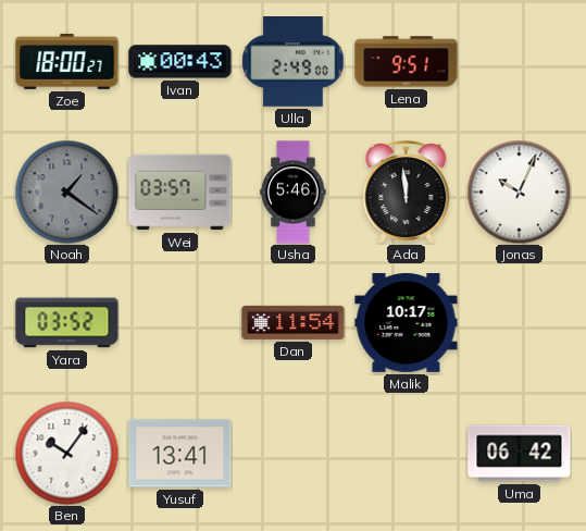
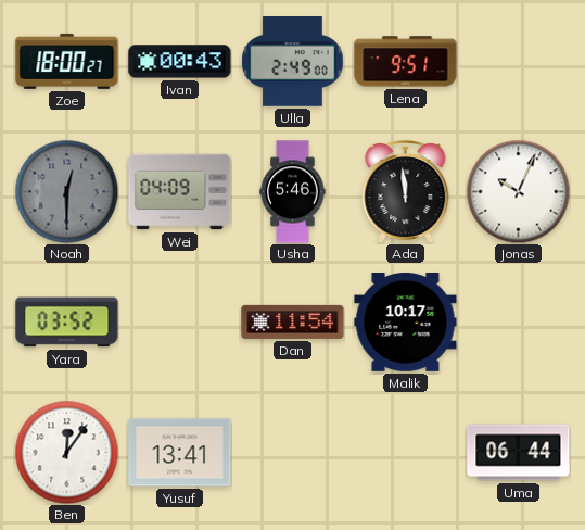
Noah: 1:21 -> 12:30 (66, 191)
Wei: 03:57 -> 04:09 (180, 192)
Ben: 10:06 -> 12:06 (66, 452)
Uma: 06:42 -> 06:44 (519, 453)
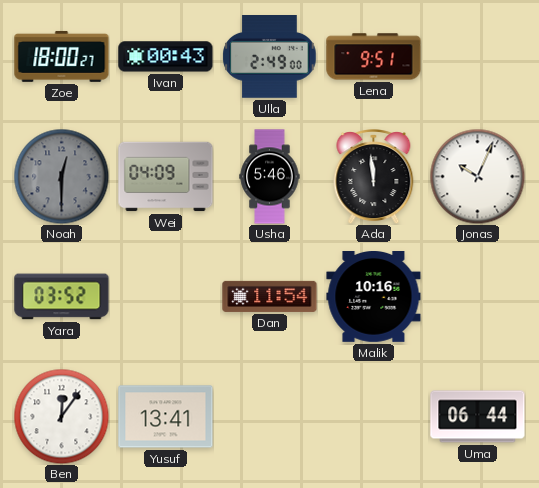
Malik: 10:17 -> 10:16 (374, 297)
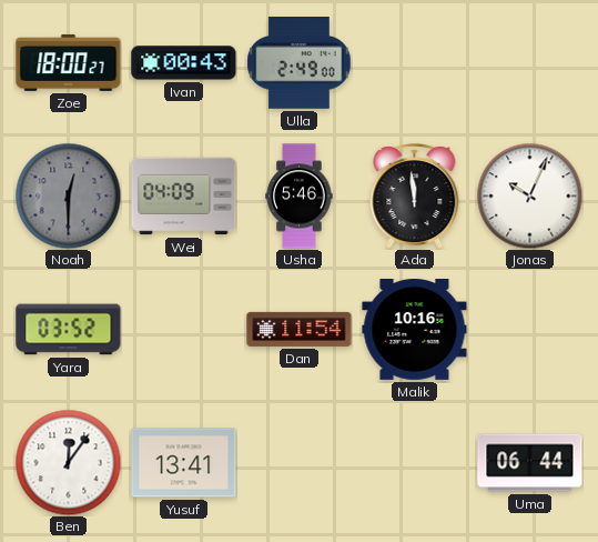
Lena: 9:51 -> none (374, 57)
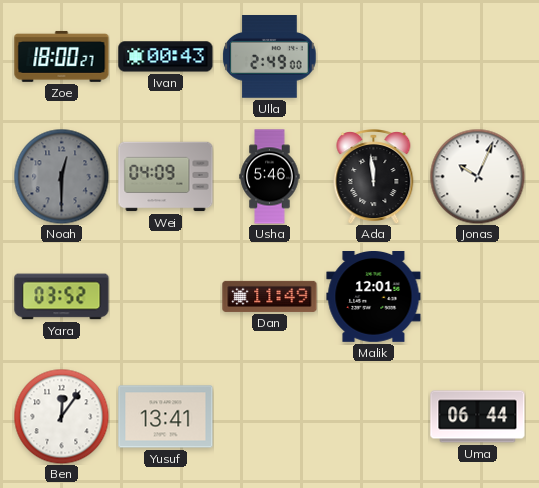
Dan: 11:54 -> 11:49 (270, 296)
Malik: 10:16 -> 12:01 (374, 297)
